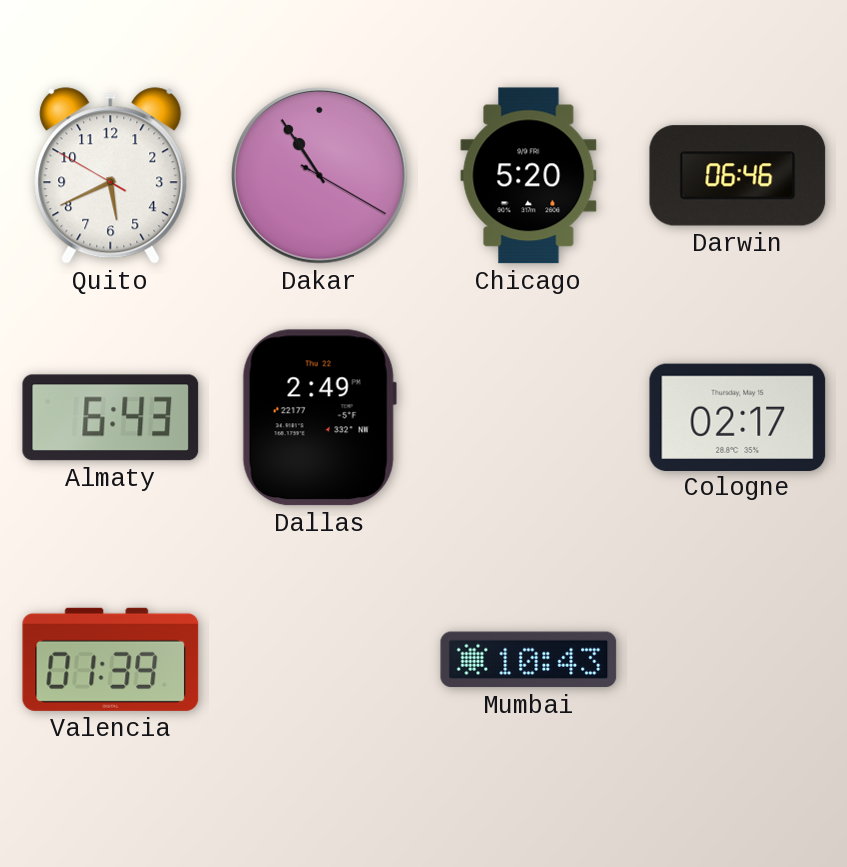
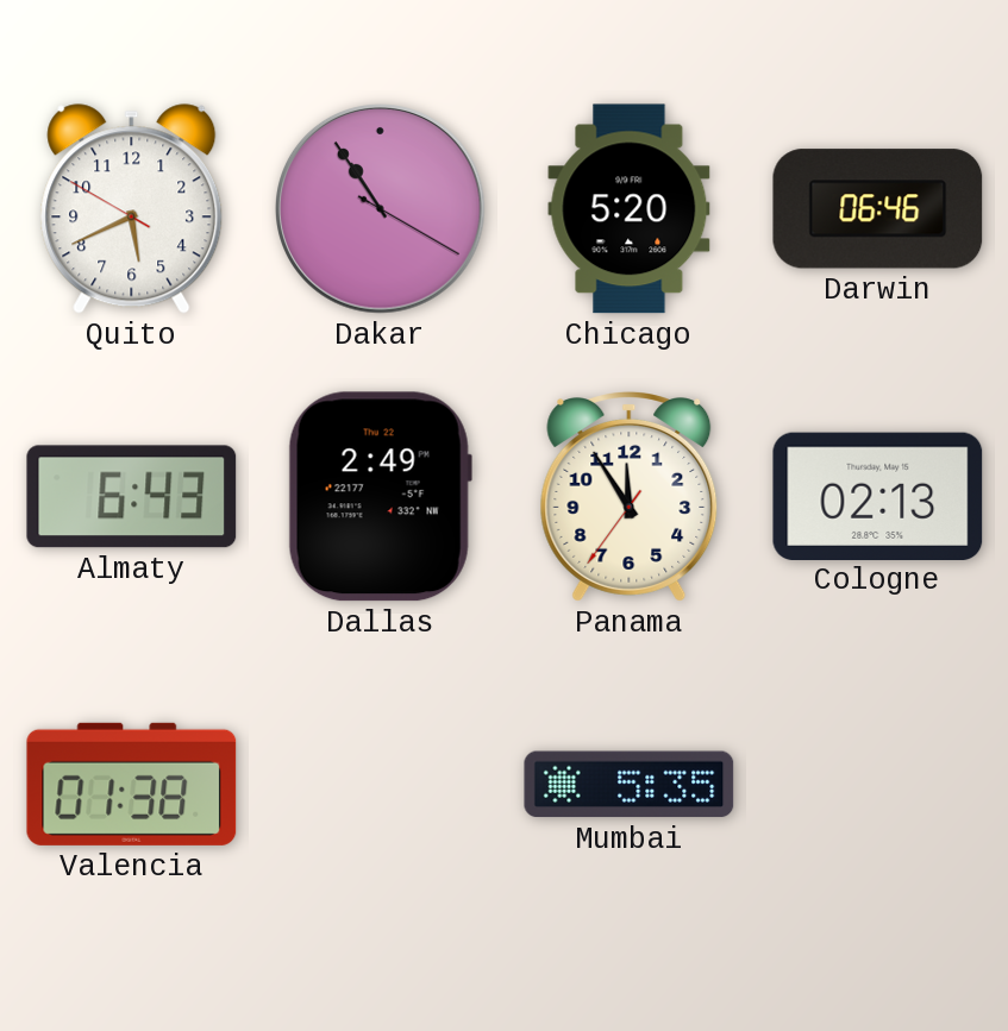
Panama: none -> 11:54 (630, 497)
Cologne: 02:17 -> 02:13 (878, 496)
Valencia: 01:39 -> 01:38 (132, 784)
Mumbai: 10:43 -> 5:35 (630, 785)
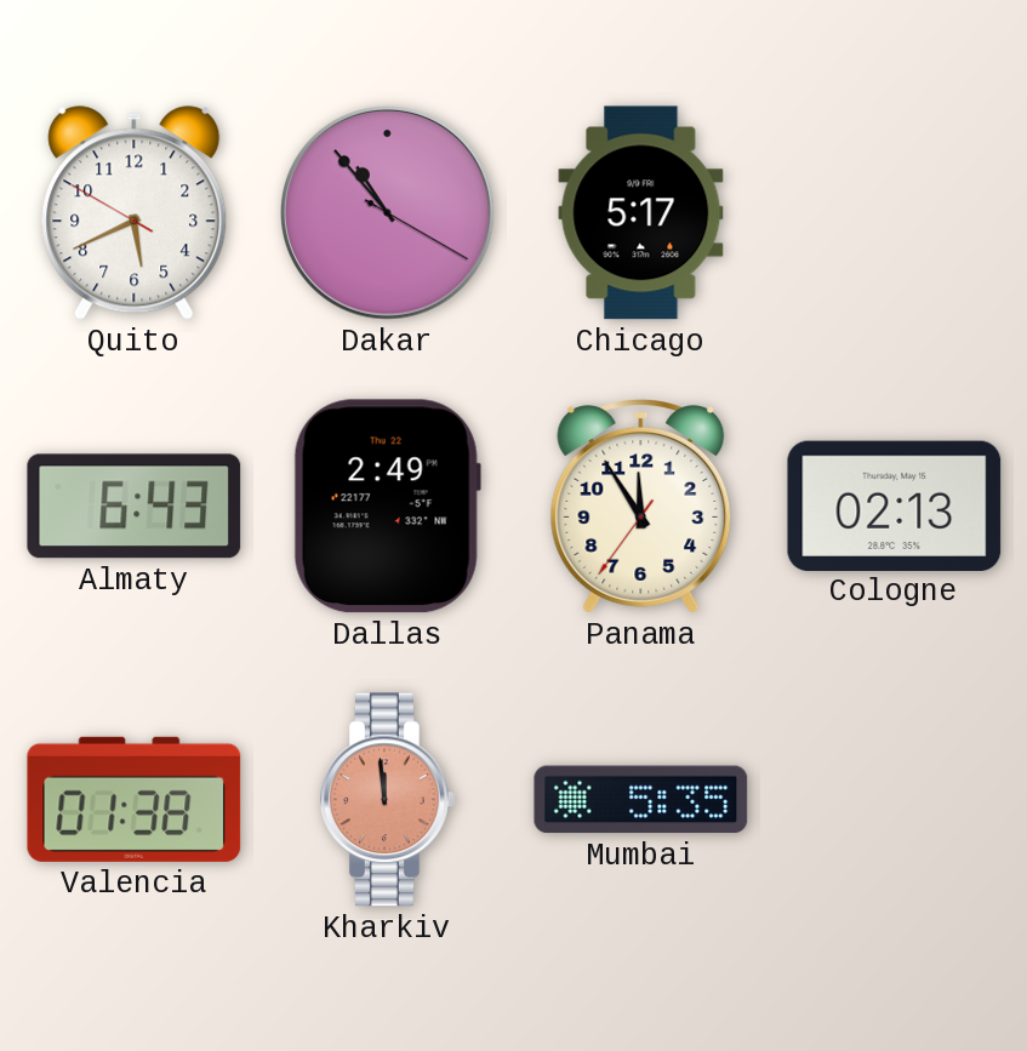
Dakar: 10:54 -> 10:53 (388, 213)
Chicago: 5:20 -> 5:17 (641, 213)
Darwin: 06:46 -> none (878, 209)
Kharkiv: none -> 11:59 (388, 800)
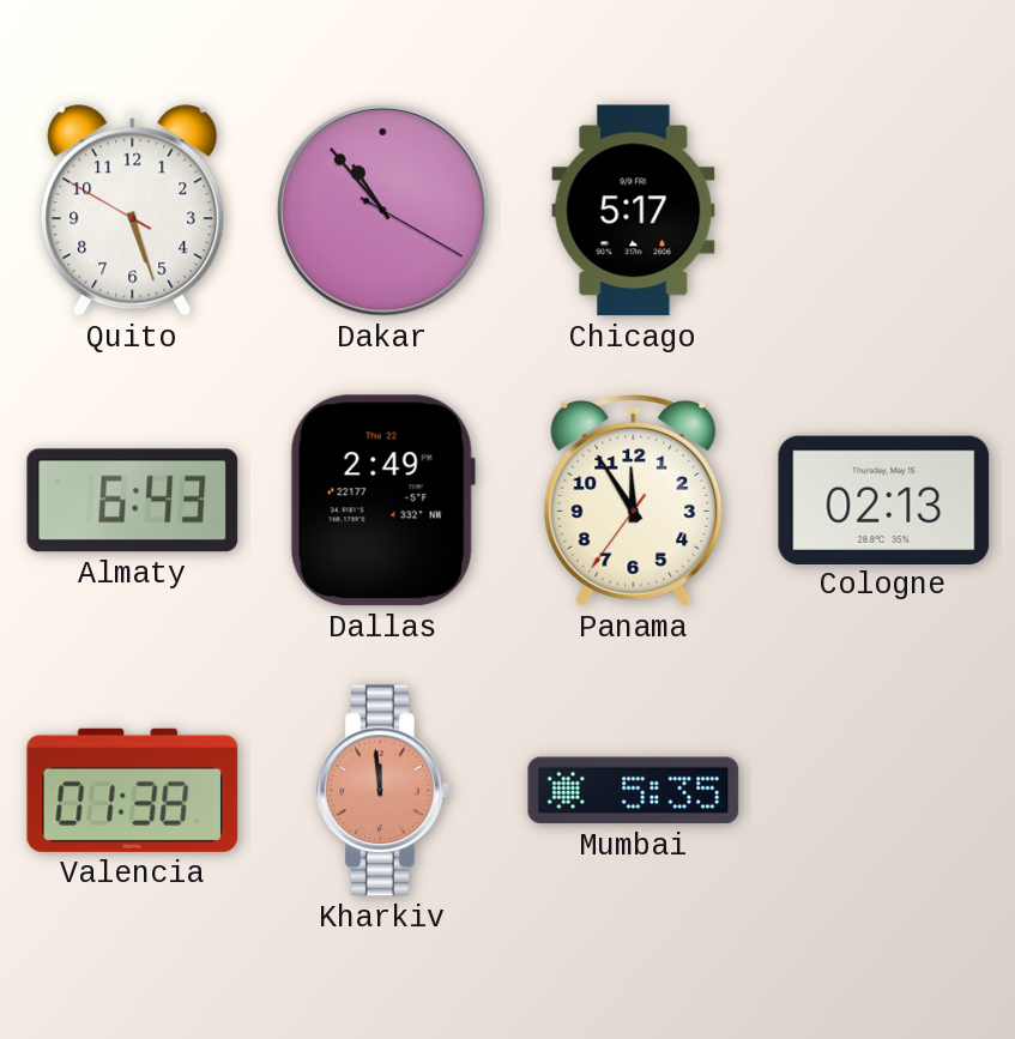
Quito: 5:40 -> 5:26 (133, 211)
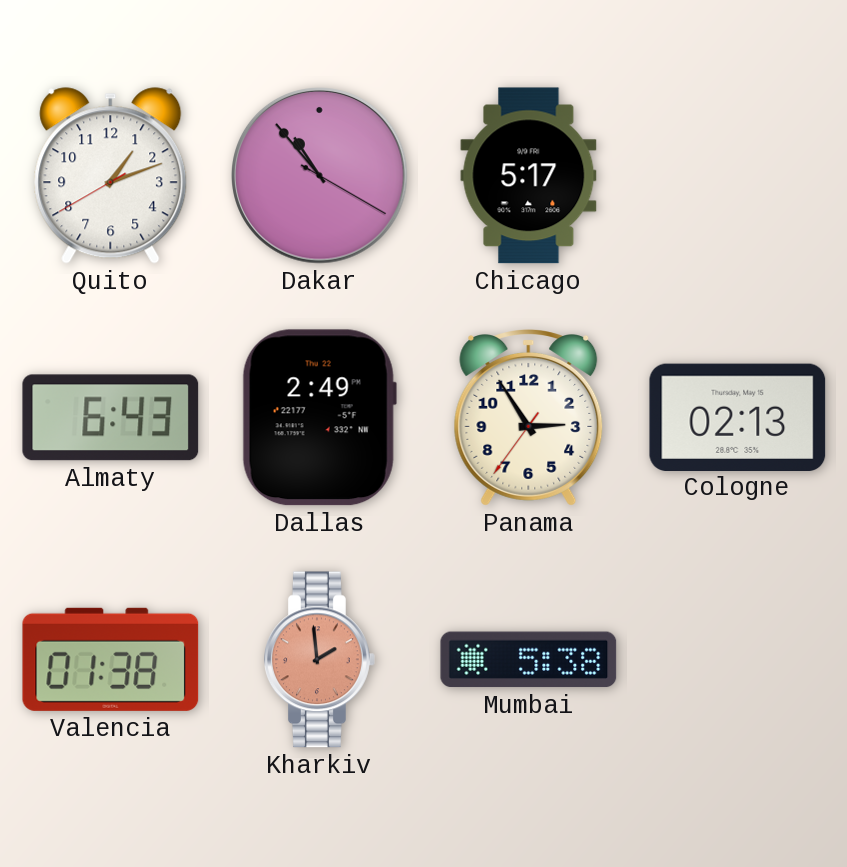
Quito: 5:26 -> 1:11 (111, 176)
Panama: 11:54 -> 2:54 (529, 418)
Kharkiv: 11:59 -> 1:59 (320, 660)
Mumbai: 5:35 -> 5:38 (529, 660)
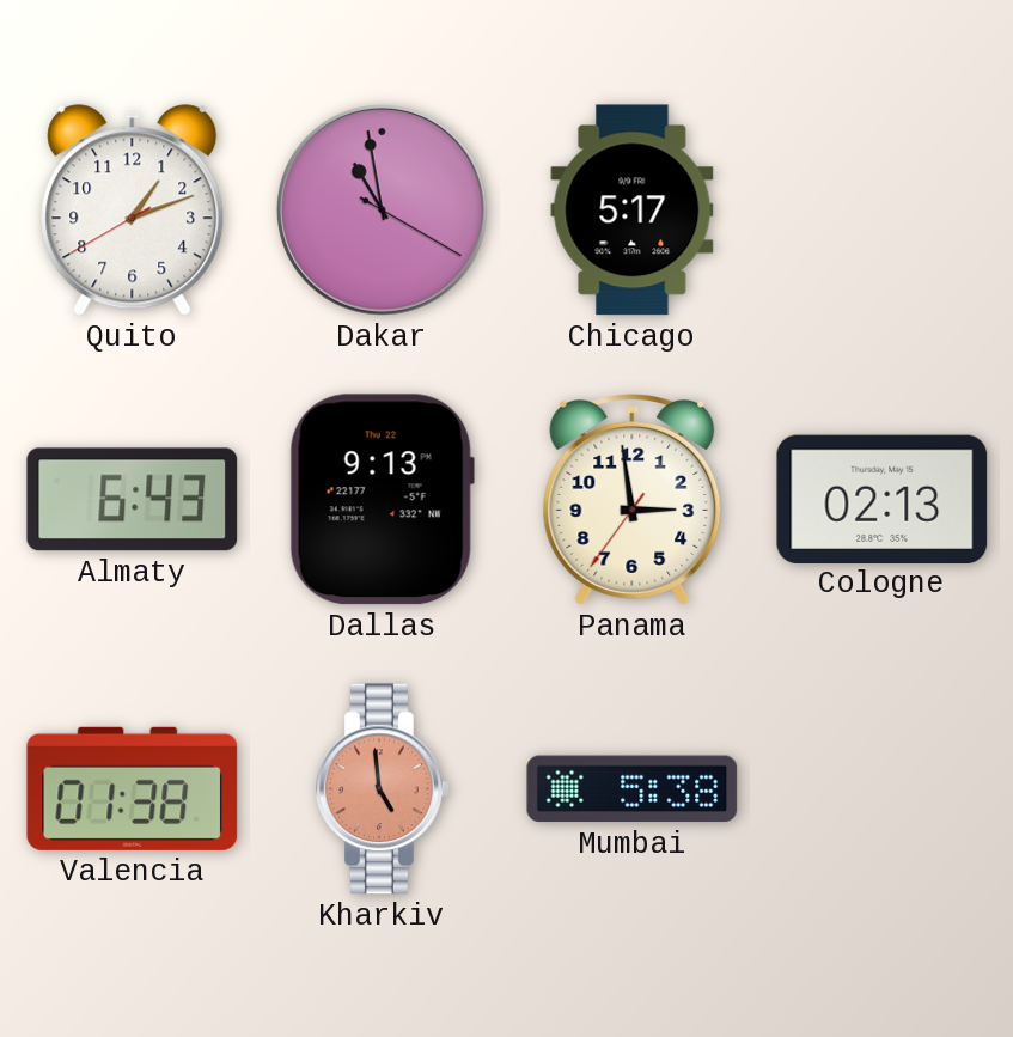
Dakar: 10:53 -> 10:58 (383, 211)
Dallas: 2:49 -> 9:13 (382, 500)
Panama: 2:54 -> 2:58 (633, 500)
Kharkiv: 1:59 -> 4:59 (383, 789)
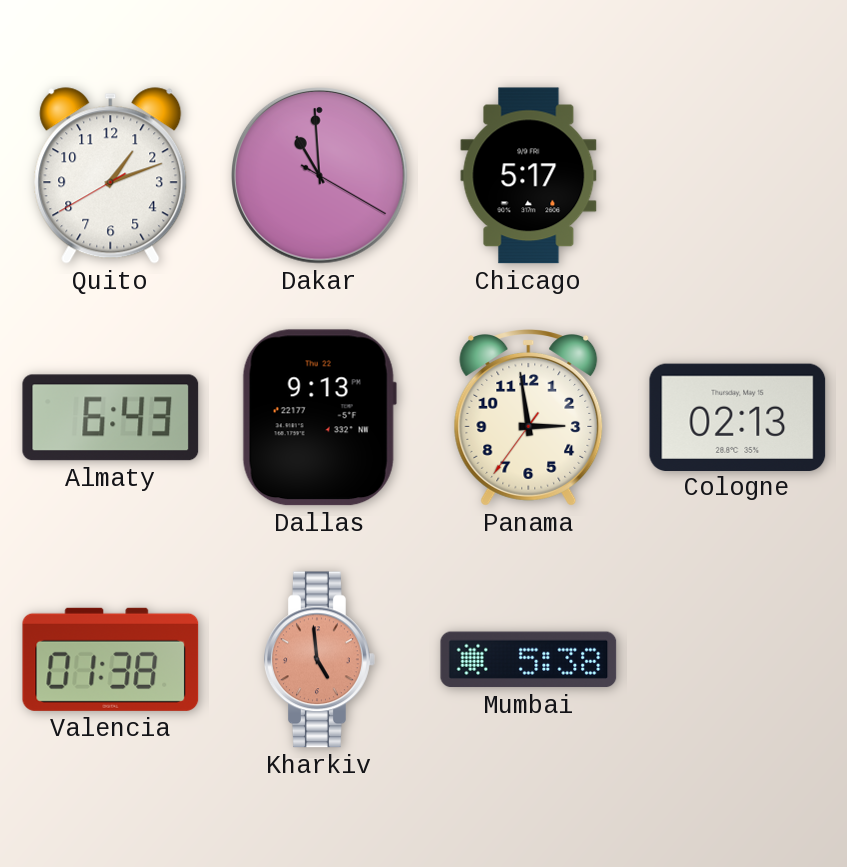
Dakar: 10:58 -> 10:59 (320, 176)
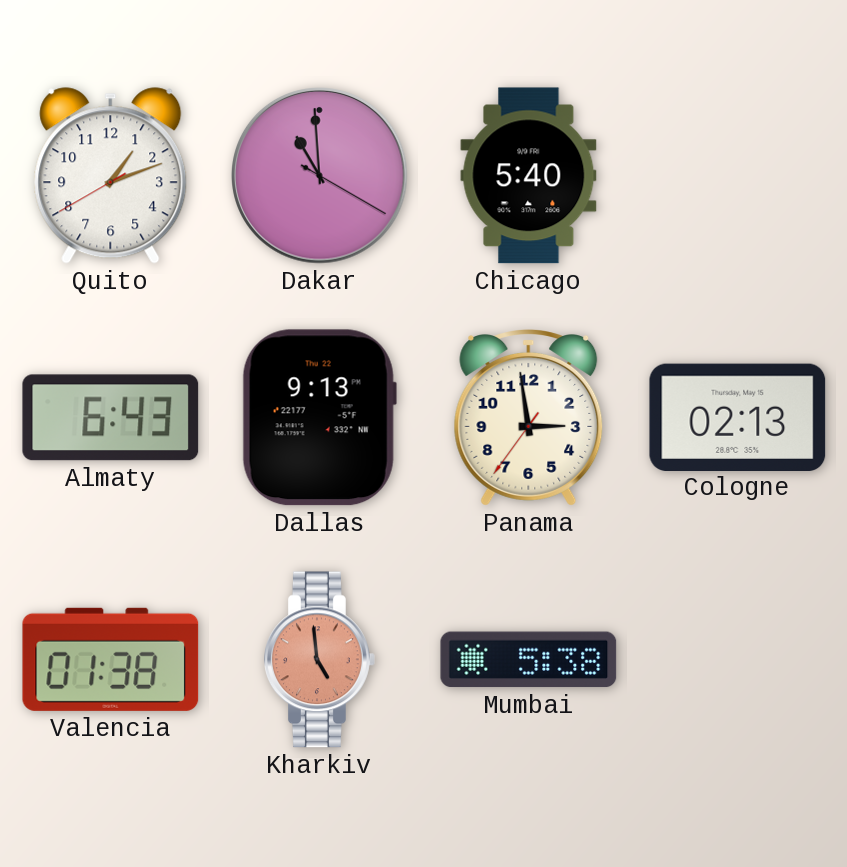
Chicago: 5:17 -> 5:40 (529, 176)
